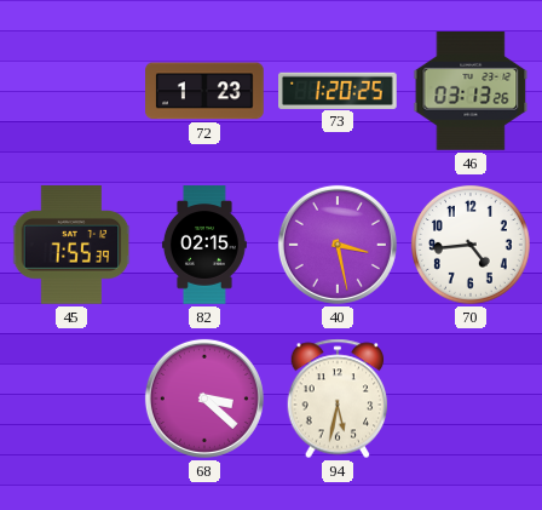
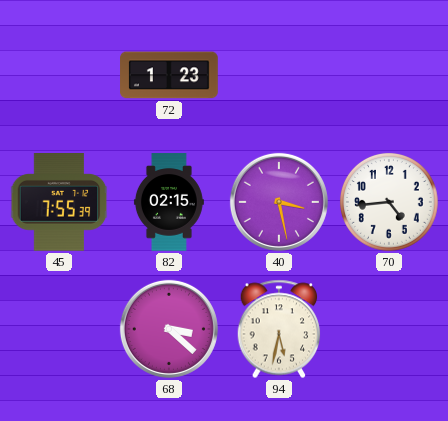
73: 1:20 -> none (338, 90)
46: 03:13 -> none (471, 92)
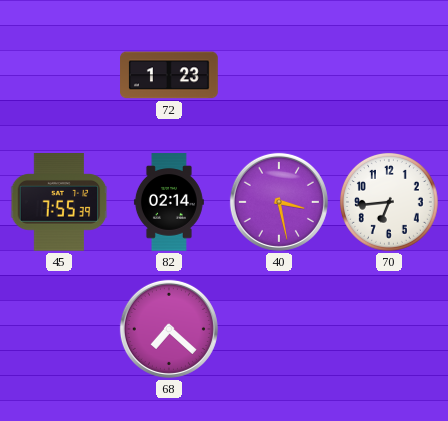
82: 02:15 -> 02:14 (169, 202)
70: 4:44 -> 6:44 (389, 202)
68: 3:22 -> 7:22 (169, 329)
94: 5:32 -> none (279, 329)
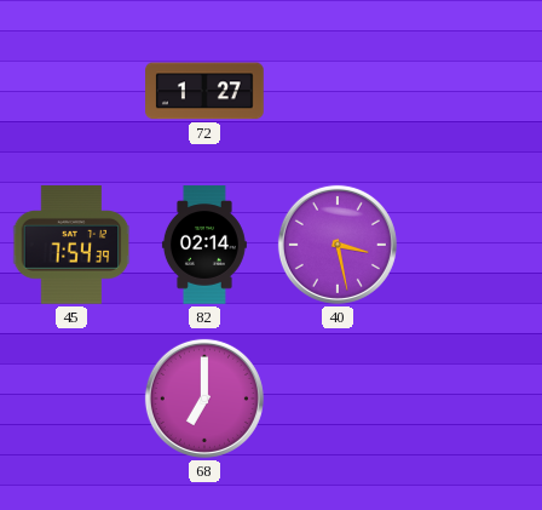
72: 1:23 -> 1:27 (204, 91)
45: 7:55 -> 7:54 (71, 245)
70: 6:44 -> none (389, 202)
68: 7:22 -> 7:00 (204, 399)
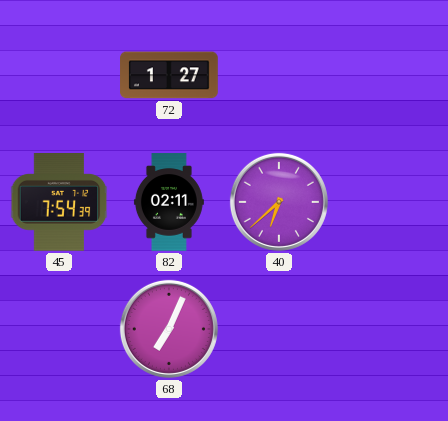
82: 02:14 -> 02:11 (169, 202)
40: 3:28 -> 6:38 (279, 202)
68: 7:00 -> 7:04 (169, 329)
